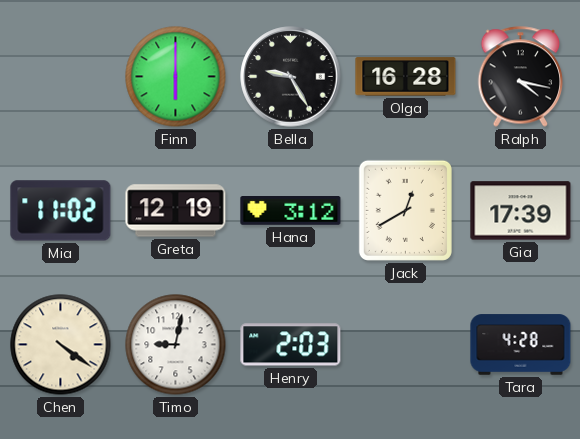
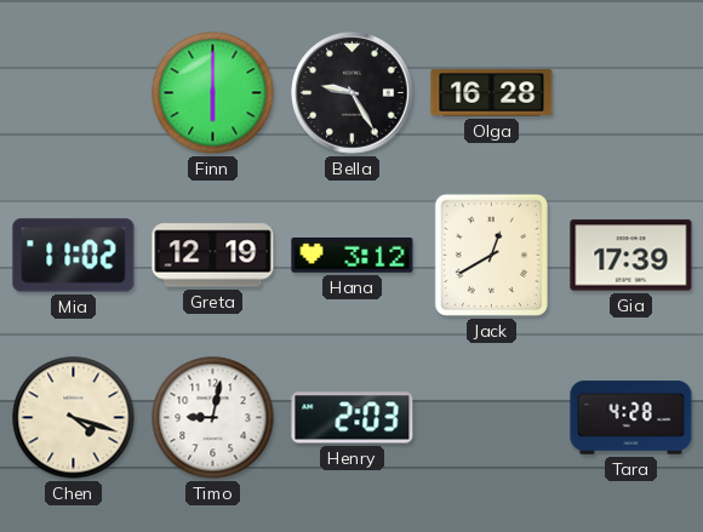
Ralph: 4:17 -> none (521, 77)
Chen: 4:21 -> 4:18 (74, 418)
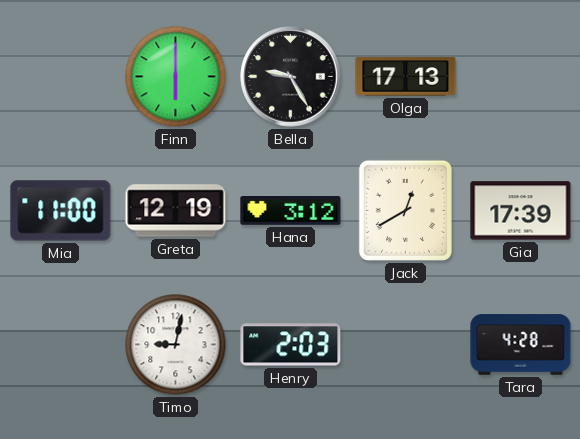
Olga: 16:28 -> 17:13 (406, 77)
Mia: 11:02 -> 11:00 (61, 211)
Chen: 4:18 -> none (74, 418)
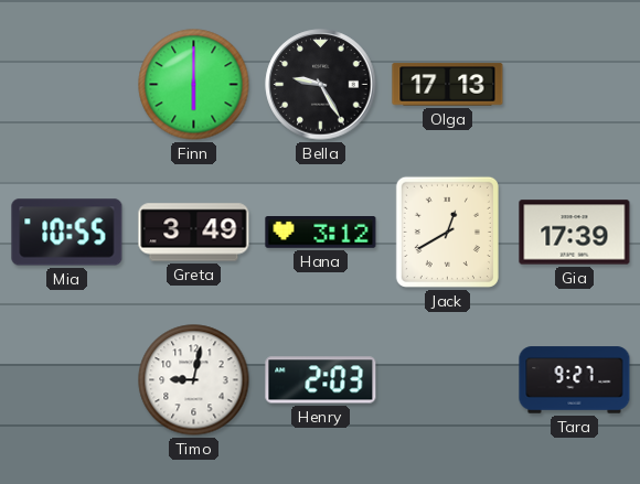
Mia: 11:00 -> 10:55 (67, 233)
Greta: 12:19 -> 3:49 (194, 233)
Tara: 4:28 -> 9:27 (575, 380)
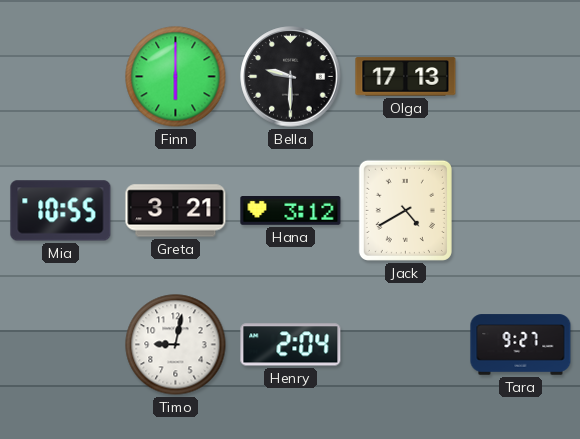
Bella: 9:25 -> 9:30 (291, 77)
Greta: 3:49 -> 3:21 (176, 211)
Jack: 12:40 -> 4:40 (405, 210)
Gia: 17:39 -> none (575, 233)
Henry: 2:03 -> 2:04 (291, 345)
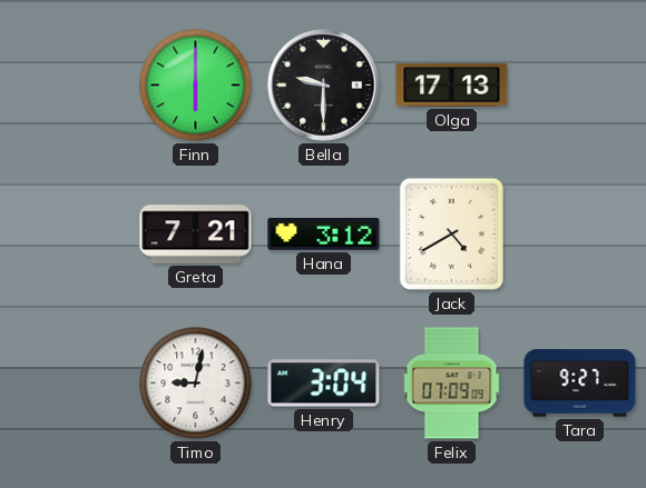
Mia: 10:55 -> none (61, 211)
Greta: 3:21 -> 7:21 (196, 235)
Henry: 2:04 -> 3:04 (324, 384)
Felix: none -> 07:09 (452, 384)
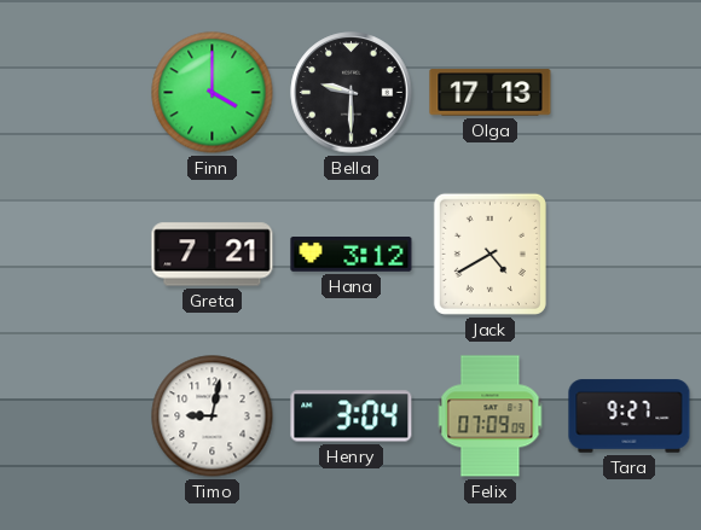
Finn: 6:00 -> 4:00 (213, 93)
